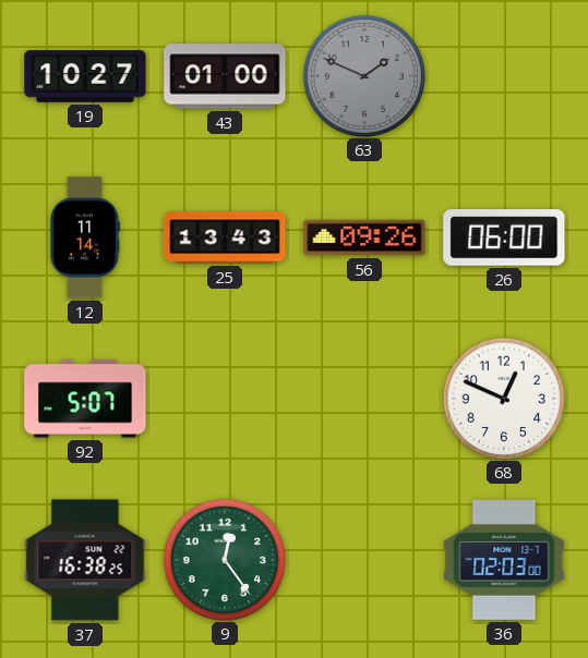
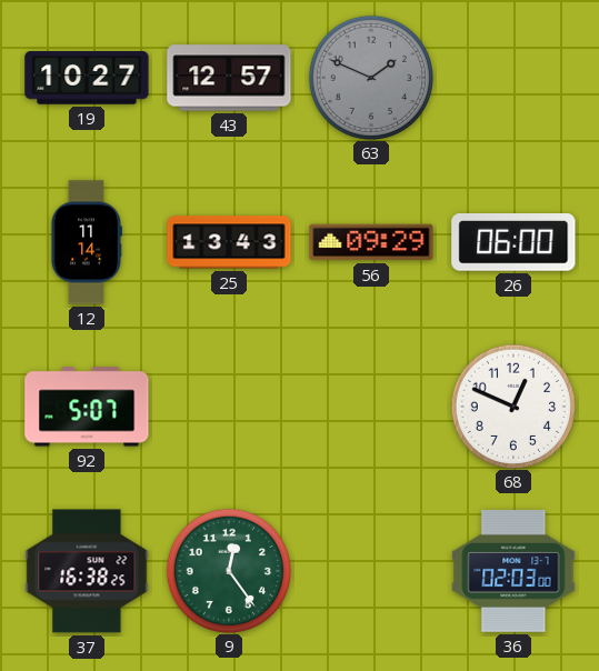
43: 01:00 -> 12:57 (229, 78)
56: 09:26 -> 09:29 (371, 242)
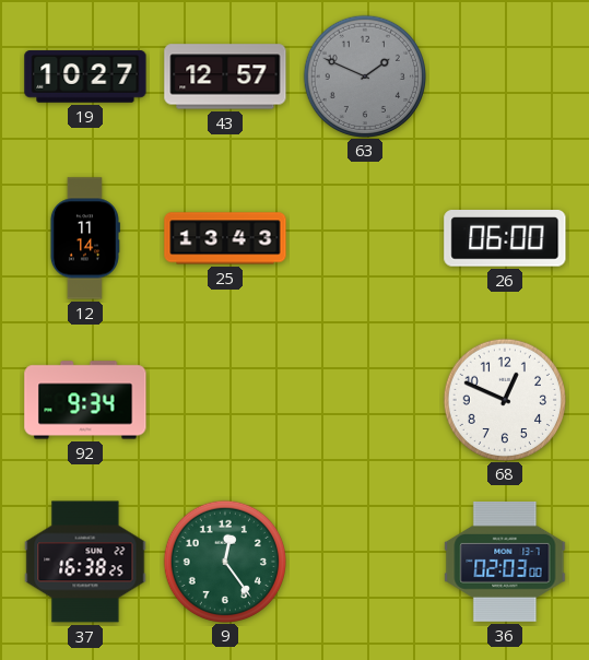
56: 09:29 -> none (371, 242)
92: 5:07 -> 9:34 (85, 400)
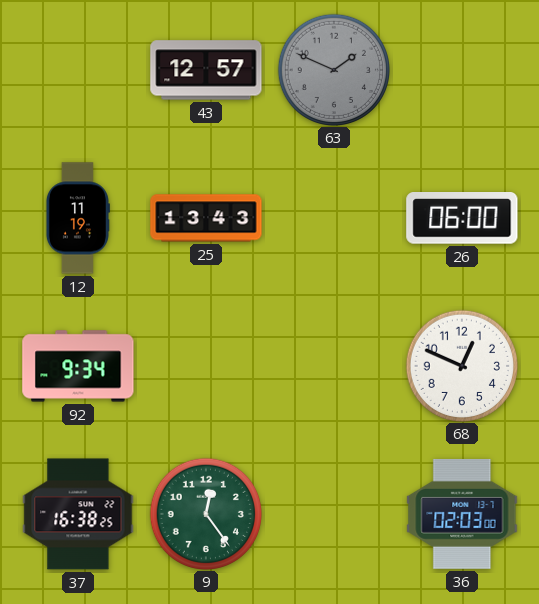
19: 10:27 -> none (85, 76)
12: 11:14 -> 11:19 (77, 218)
